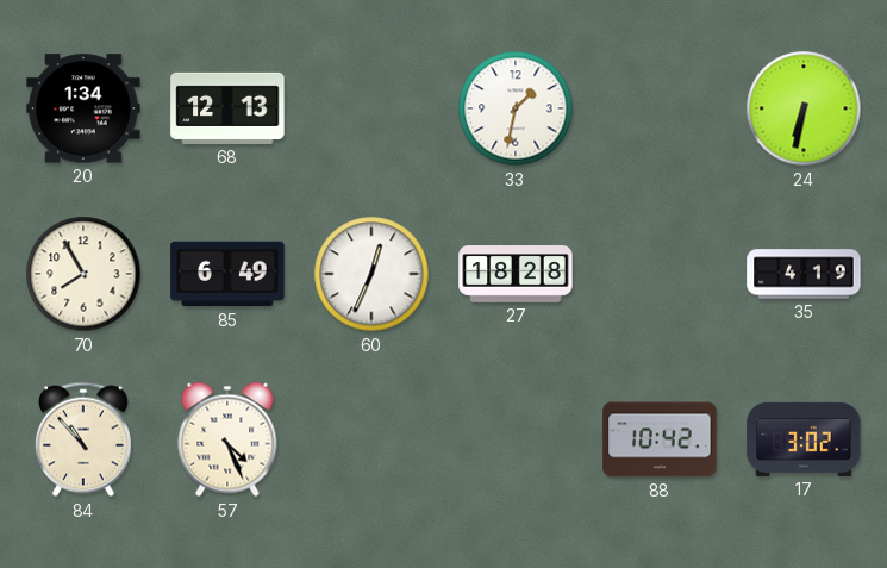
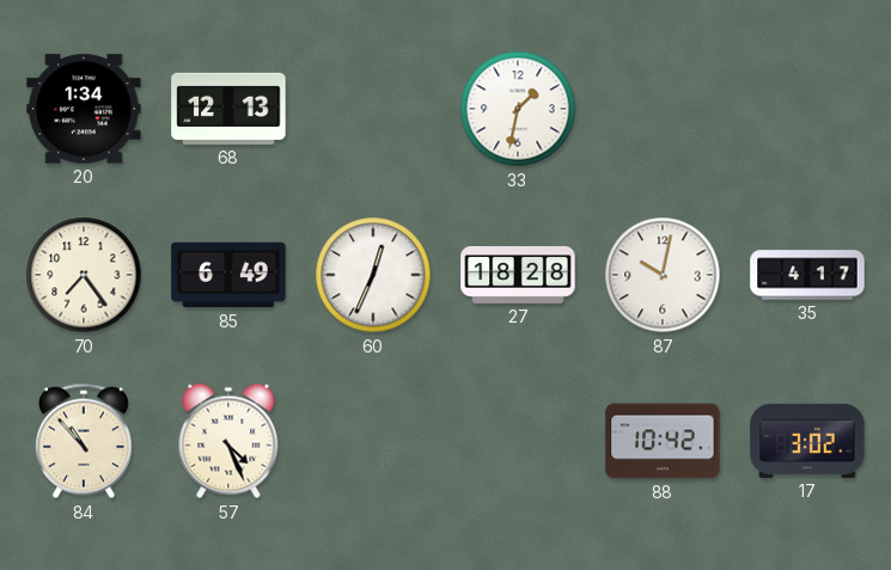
24: 6:32 -> none (804, 108)
70: 7:55 -> 7:24 (84, 275)
87: none -> 10:02 (663, 275)
35: 4:19 -> 4:17 (807, 275)
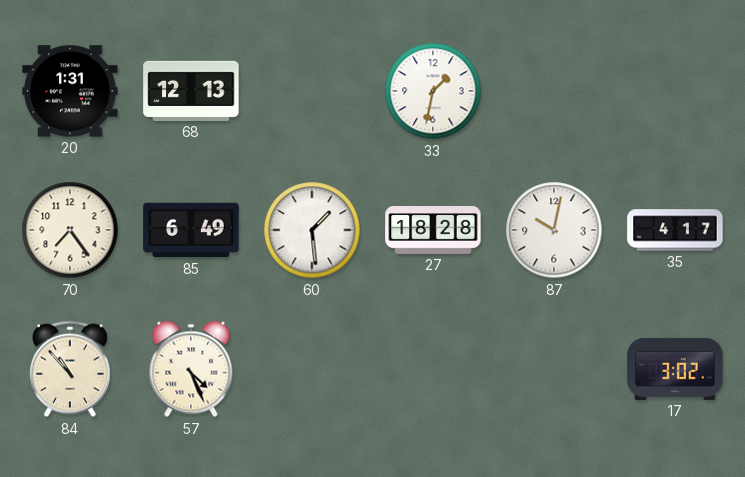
20: 1:34 -> 1:31 (70, 91)
60: 12:34 -> 1:29 (312, 230)
88: 10:42 -> none (663, 441)
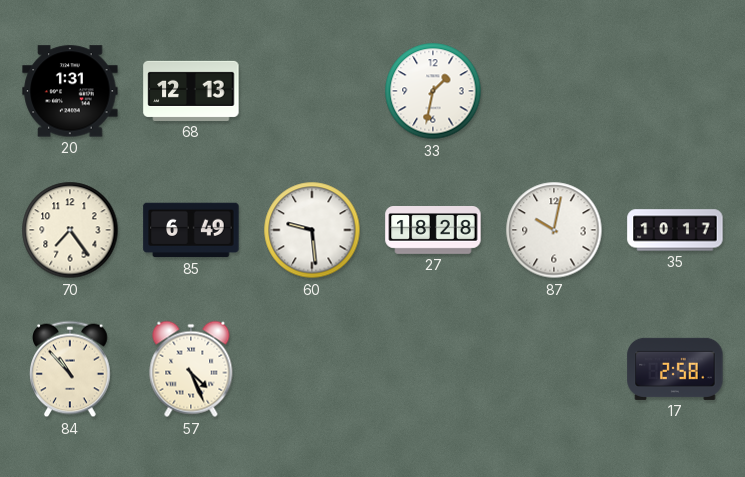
60: 1:29 -> 9:29 (312, 230)
35: 4:17 -> 10:17 (675, 230)
17: 3:02 -> 2:58 (675, 369)
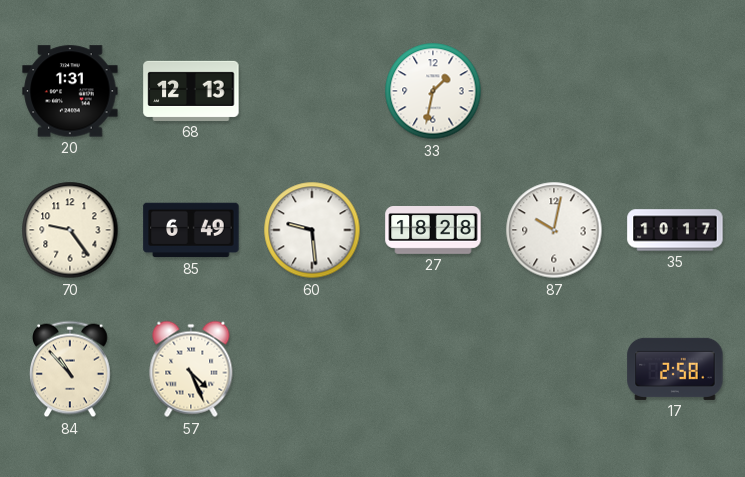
70: 7:24 -> 9:24 (70, 230)
